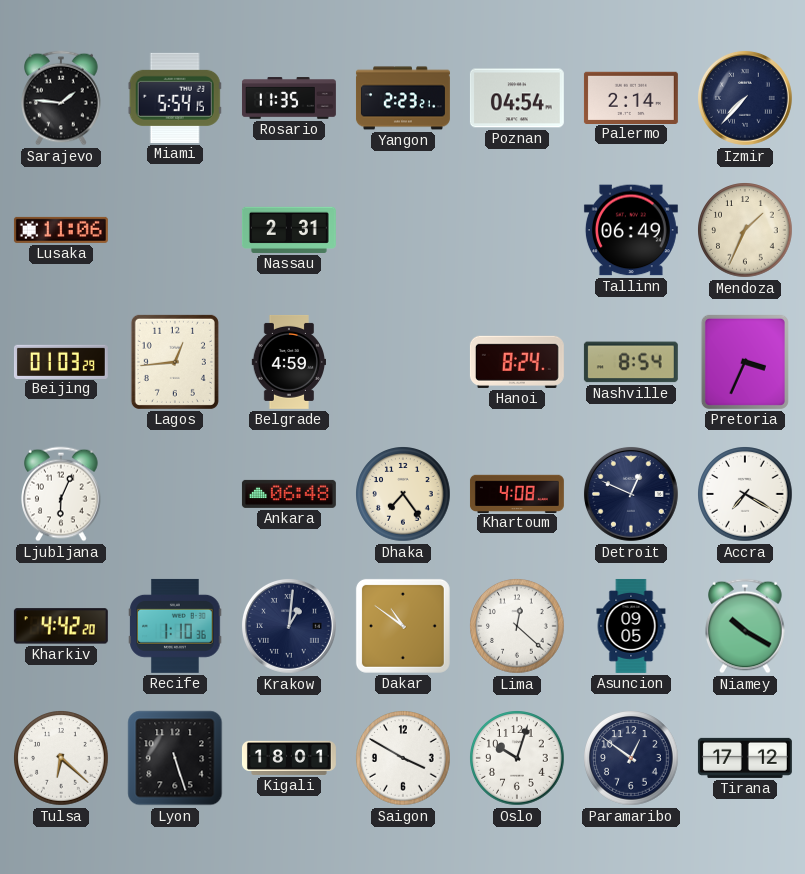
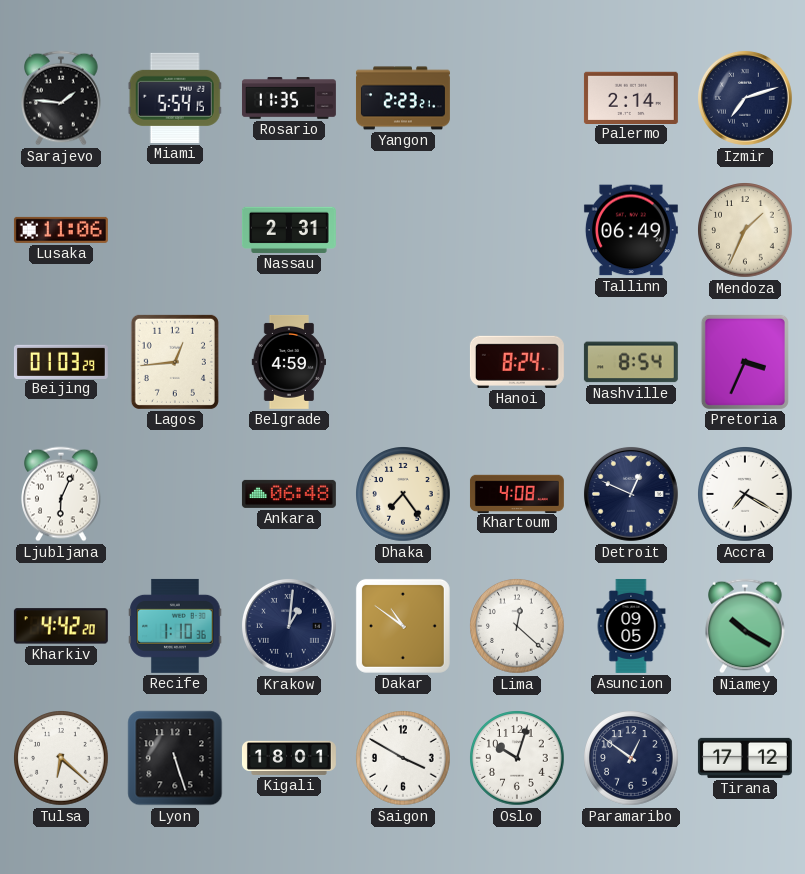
Poznan: 04:54 -> none (517, 98)
Izmir: 7:37 -> 7:12 (745, 98)
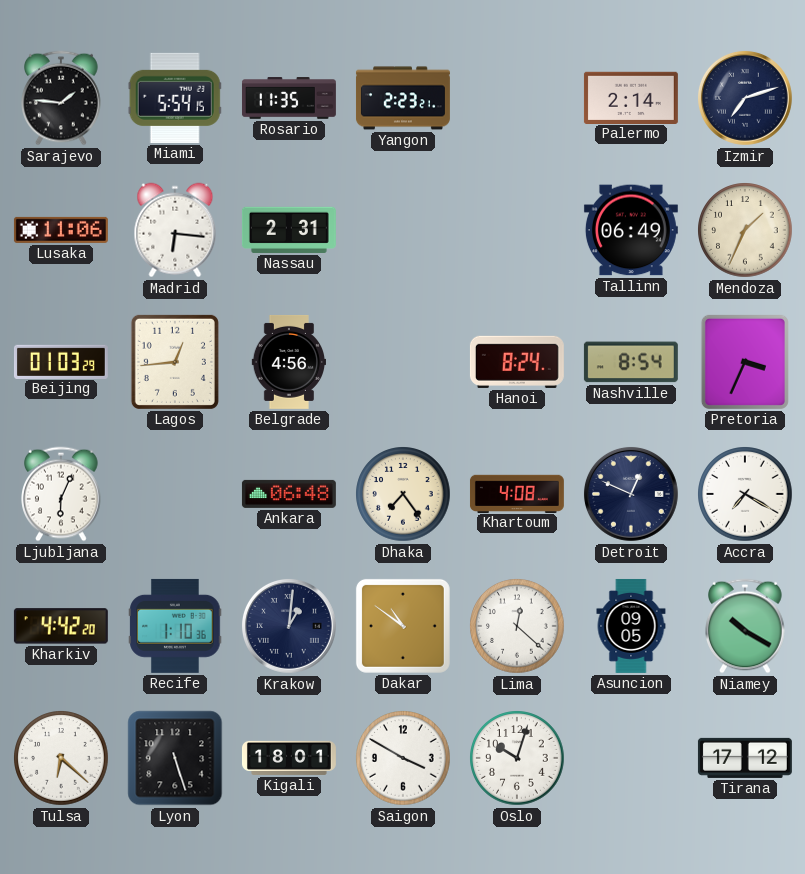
Madrid: none -> 6:16 (175, 230)
Belgrade: 4:59 -> 4:56 (288, 362)
Paramaribo: 12:51 -> none (631, 758)
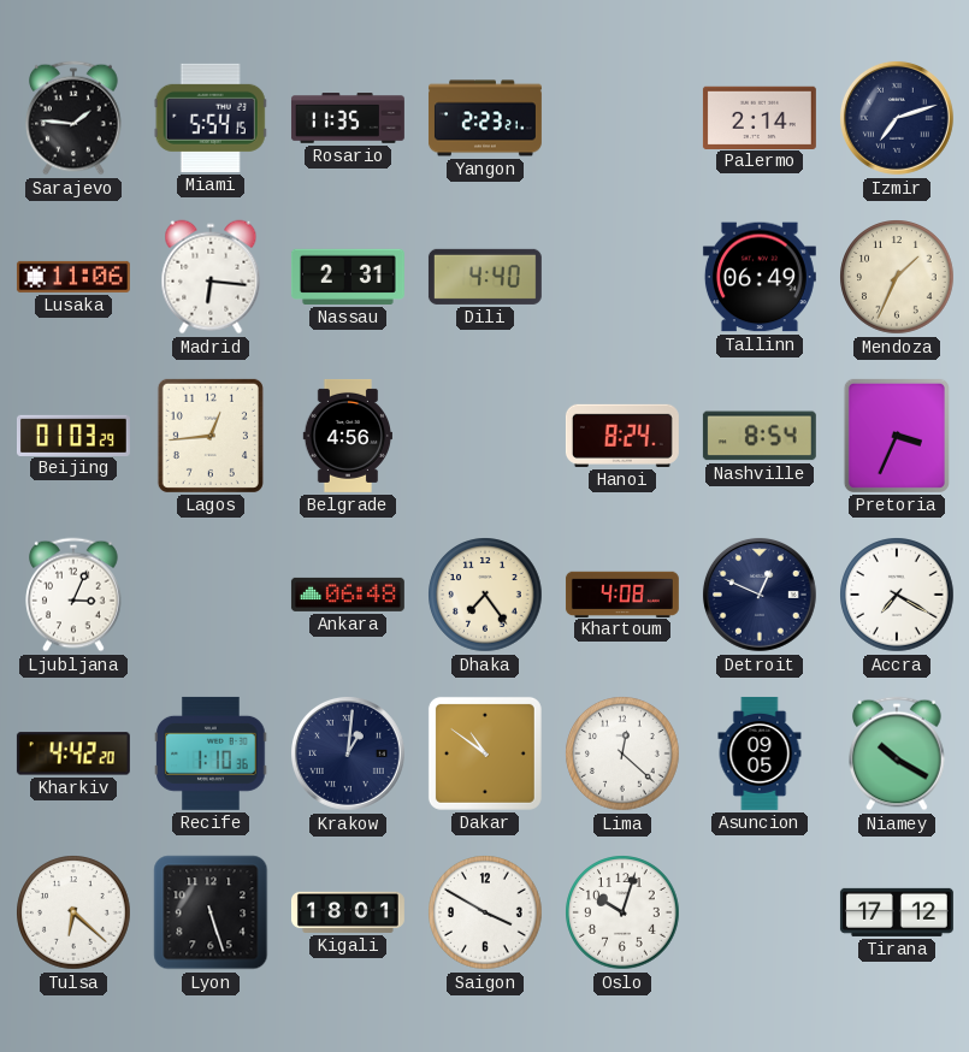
Dili: none -> 4:40 (485, 277)
Ljubljana: 6:04 -> 3:04 (73, 595)
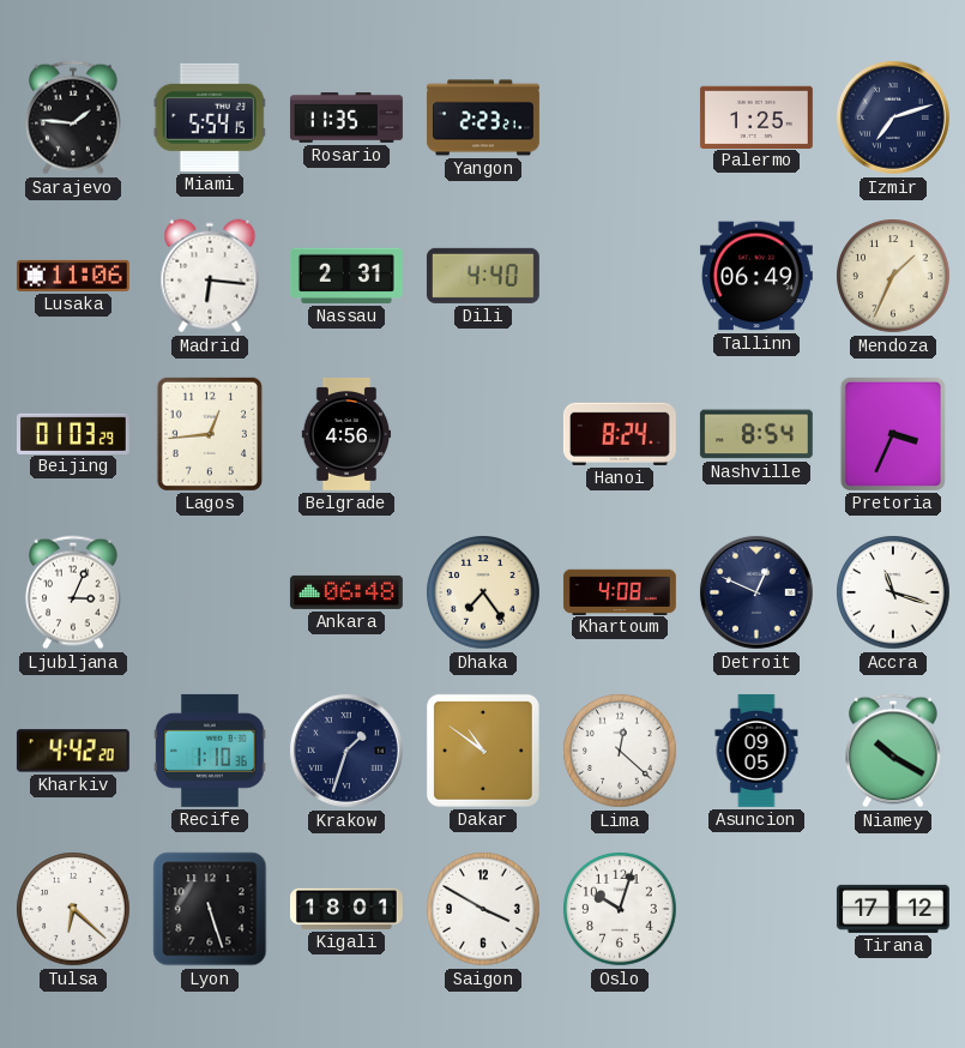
Palermo: 2:14 -> 1:25 (756, 116)
Accra: 7:20 -> 11:18 (893, 592)
Krakow: 1:01 -> 1:33 (346, 751)
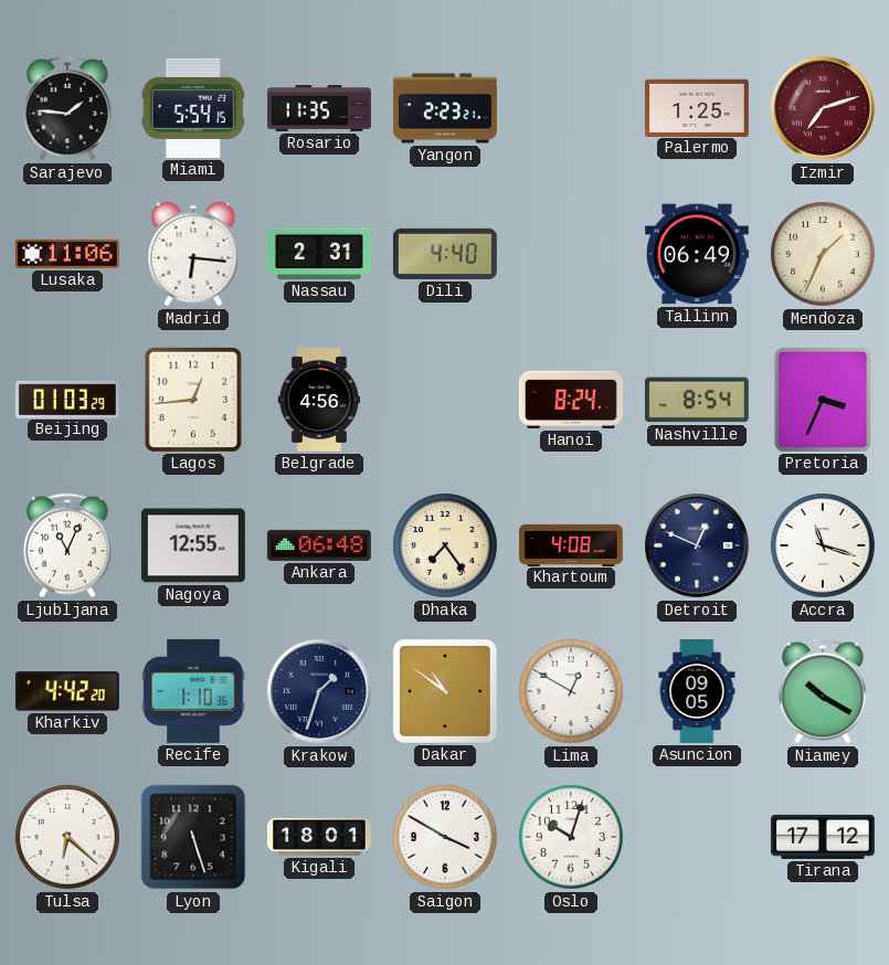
Izmir dial: navy -> burgundy (823, 108)
Ljubljana: 3:04 -> 11:04 (67, 545)
Nagoya: none -> 12:55 (193, 545)
Lima: 12:22 -> 12:50 (571, 691)
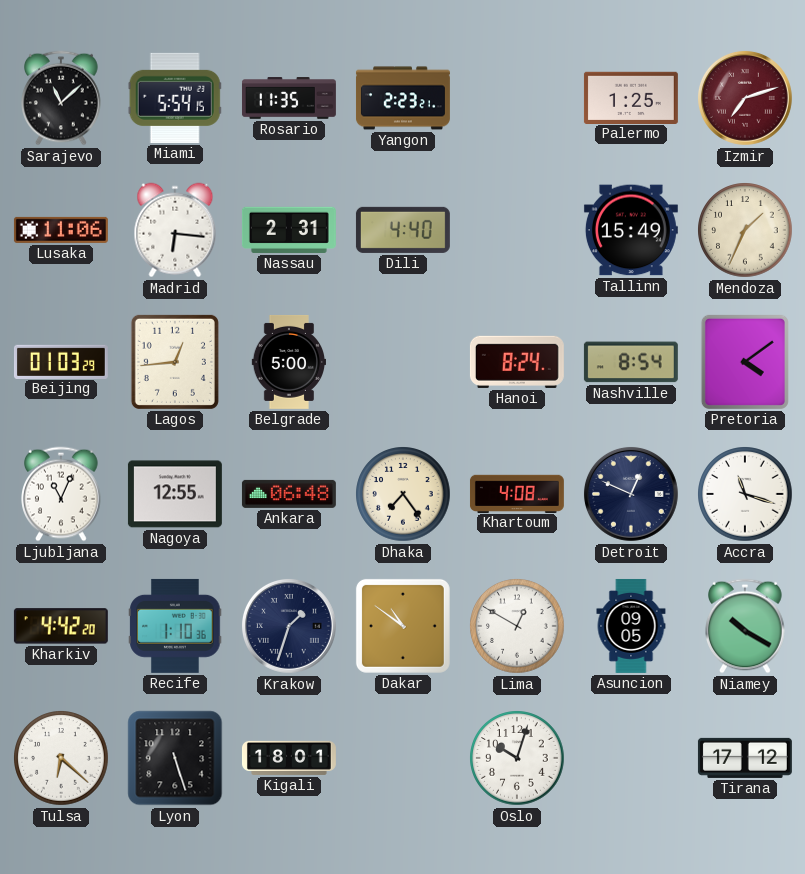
Sarajevo: 1:46 -> 11:08 (61, 98)
Tallinn: 06:49 -> 15:49 (631, 230)
Belgrade: 4:56 -> 5:00 (288, 362)
Pretoria: 3:34 -> 4:09 (745, 362)
Saigon: 3:50 -> none (445, 837)
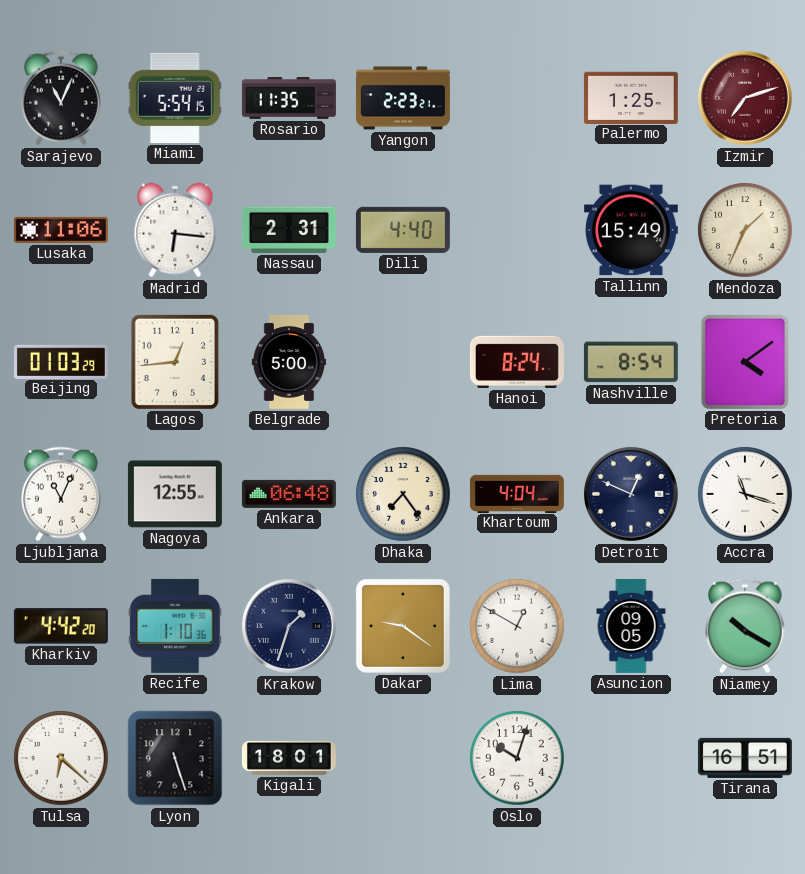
Sarajevo: 11:08 -> 11:04 (61, 98)
Khartoum: 4:08 -> 4:04 (517, 493)
Dakar: 10:51 -> 9:21 (403, 626)
Tirana: 17:12 -> 16:51 (745, 758)
